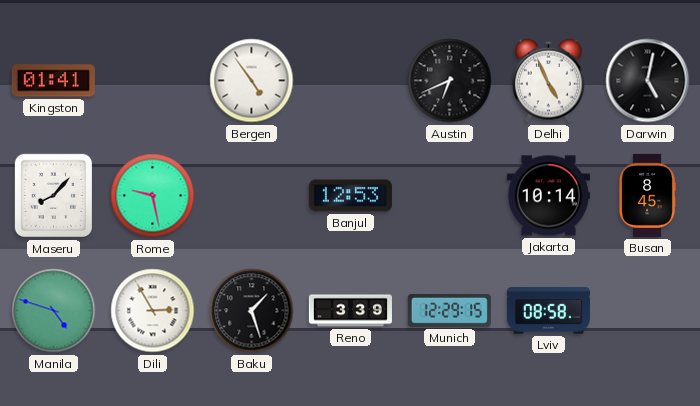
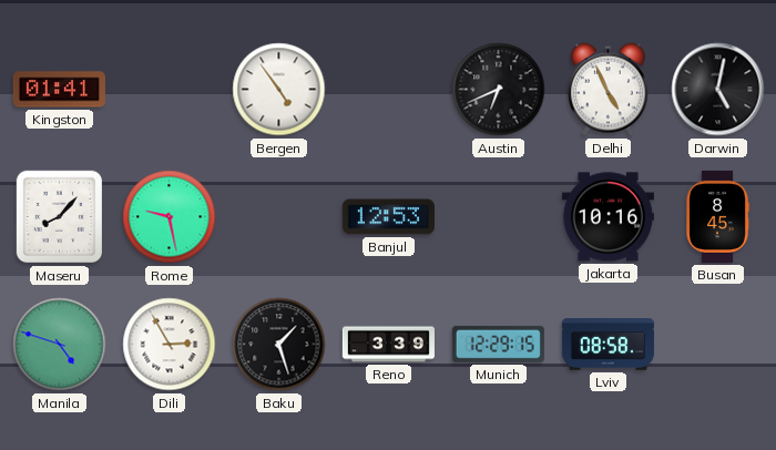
Jakarta: 10:14 -> 10:16 (607, 217)
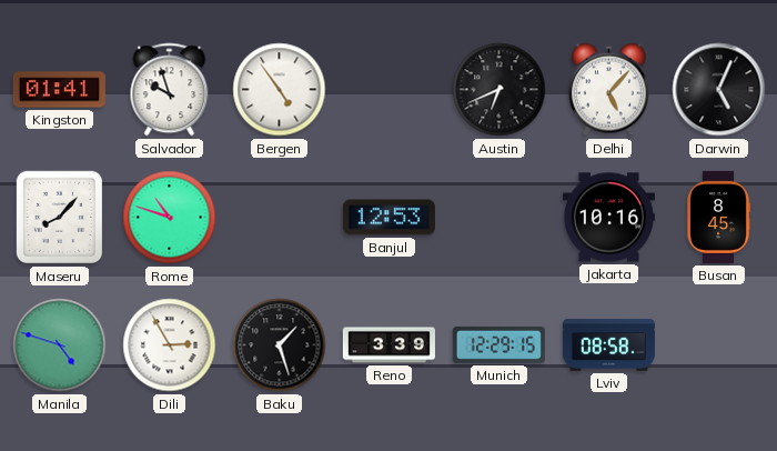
Salvador: none -> 9:57 (170, 90)
Delhi: 4:56 -> 5:07 (608, 90)
Darwin: 5:02 -> 5:04 (719, 90)
Rome: 9:28 -> 10:48 (170, 218)
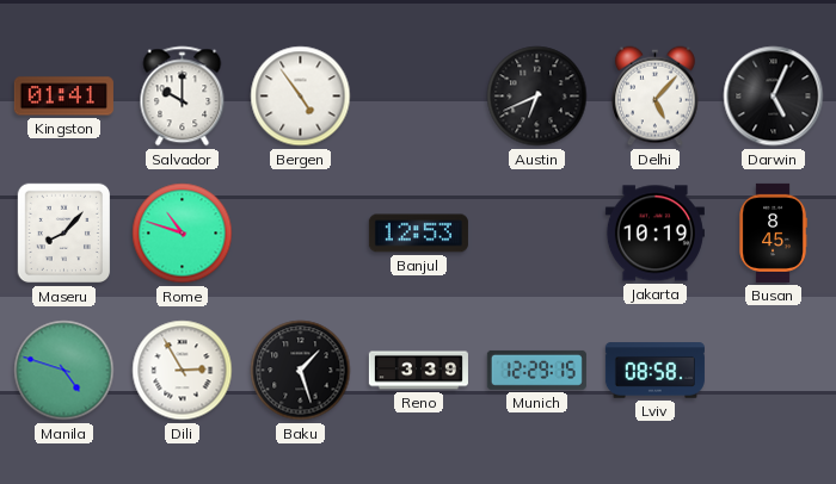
Salvador: 9:57 -> 10:00 (183, 97)
Jakarta: 10:16 -> 10:19 (654, 234)
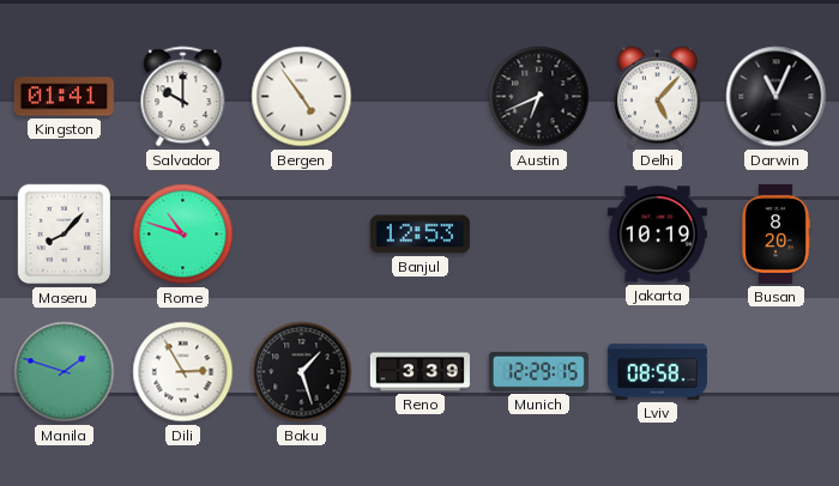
Darwin: 5:04 -> 11:04 (777, 97)
Busan: 8:45 -> 8:20 (775, 233)
Manila: 4:48 -> 1:48 (65, 372)
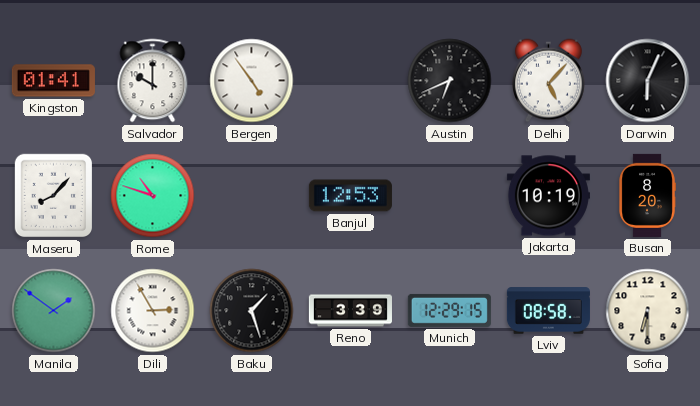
Darwin: 11:04 -> 6:04 (648, 81)
Manila: 1:48 -> 1:51 (54, 311)
Sofia: none -> 6:30 (648, 311)
